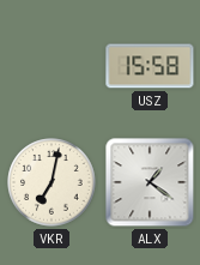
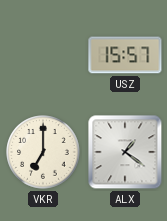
USZ: 15:58 -> 15:57 (125, 55)
VKR: 7:02 -> 7:00 (43, 152)
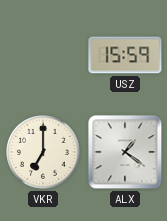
USZ: 15:57 -> 15:59 (125, 55)
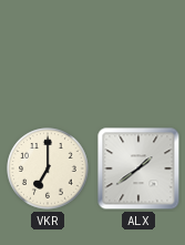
USZ: 15:59 -> none (125, 55)
ALX: 1:21 -> 1:39 (138, 169)
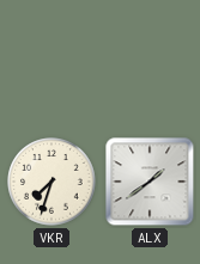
VKR: 7:00 -> 7:33 (51, 182)
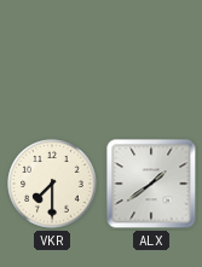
VKR: 7:33 -> 7:30 (52, 184)
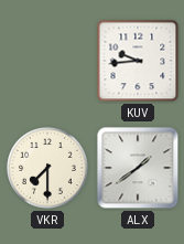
KUV: none -> 9:44 (138, 61)
